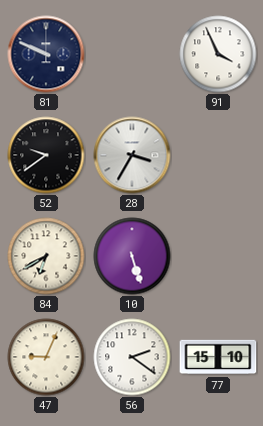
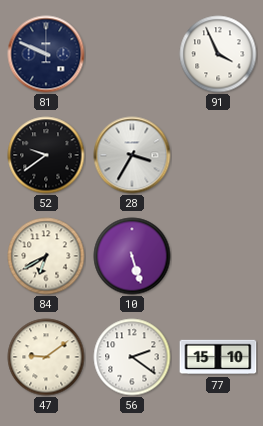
47: 9:04 -> 9:09 (46, 357)
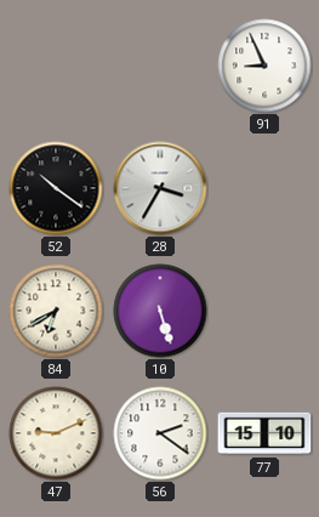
81: 9:49 -> none (46, 54)
91: 3:56 -> 8:56 (264, 66)
52: 9:39 -> 10:21 (56, 188)
47: 9:09 -> 9:11 (56, 433)
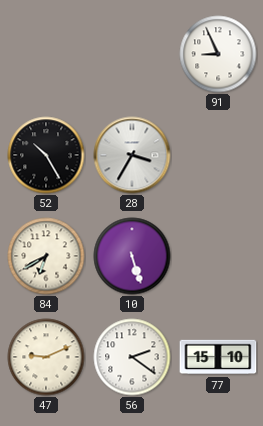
52: 10:21 -> 10:25 (46, 155)
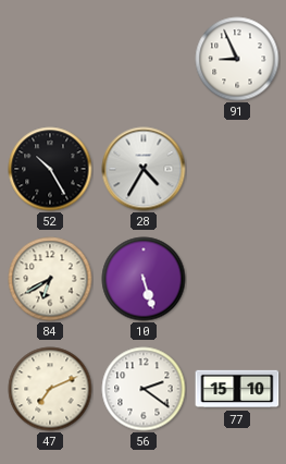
28: 3:35 -> 4:35 (144, 169)
47: 9:11 -> 7:11 (50, 389)
